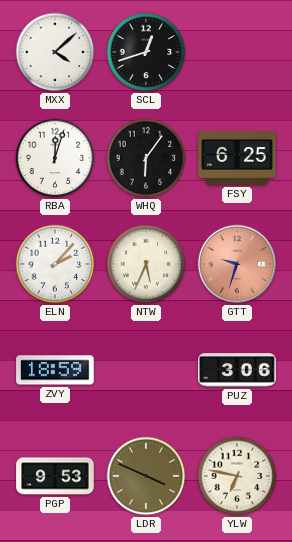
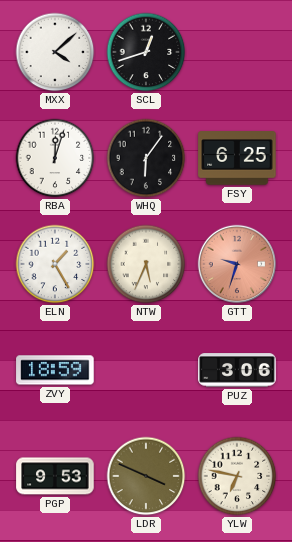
ELN: 2:07 -> 1:25 (55, 264)
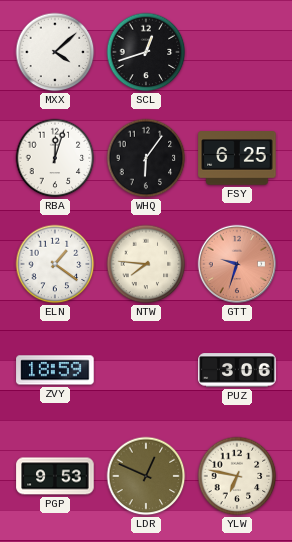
ELN: 1:25 -> 1:21 (55, 264)
NTW: 5:34 -> 7:46 (146, 264)
LDR: 3:49 -> 12:49 (146, 476)
